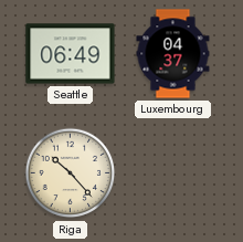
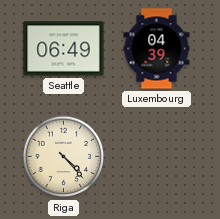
Luxembourg: 04:37 -> 04:39 (157, 49)
Riga: 10:23 -> 4:23 (64, 157)
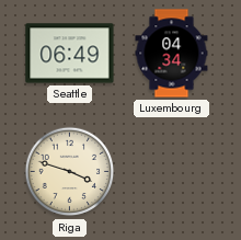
Luxembourg: 04:39 -> 04:34 (172, 54)
Riga: 4:23 -> 3:48 (70, 172)
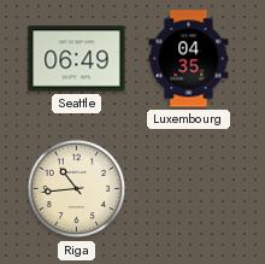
Luxembourg: 04:34 -> 04:35 (189, 59)
Riga: 3:48 -> 10:44 (77, 189)
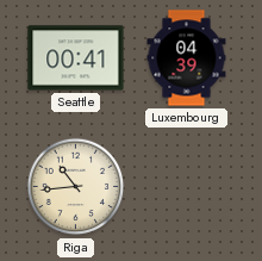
Seattle: 06:49 -> 00:41 (76, 58)
Luxembourg: 04:35 -> 04:39 (187, 58)
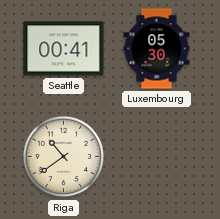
Luxembourg: 04:39 -> 05:30 (157, 49)
Riga: 10:44 -> 10:39 (64, 157)
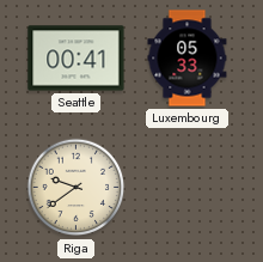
Luxembourg: 05:30 -> 05:33 (188, 59)
Riga: 10:39 -> 9:39 (77, 188)
